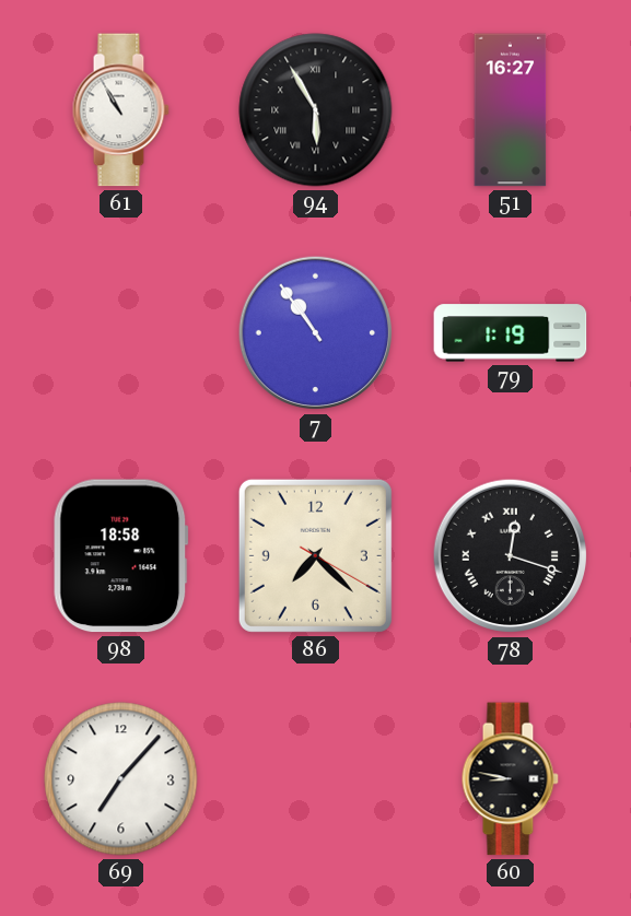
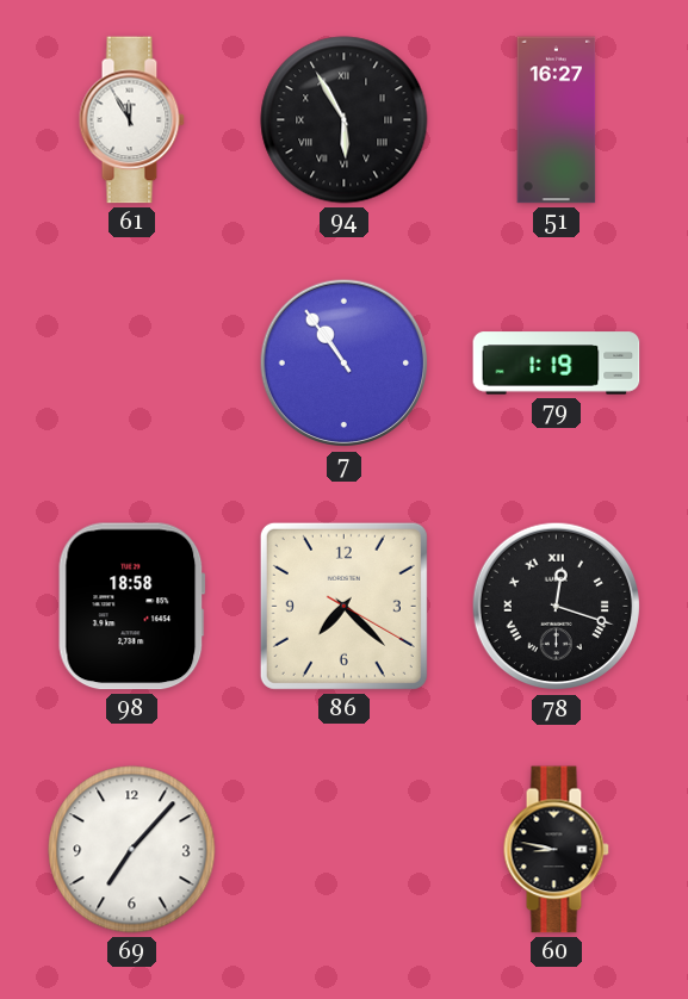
61: 10:55 -> 11:55 (131, 120)
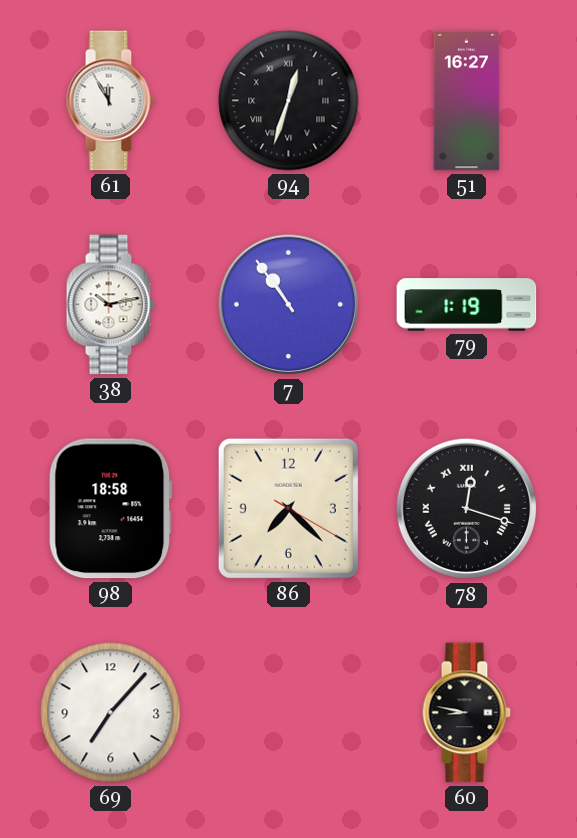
94: 5:55 -> 12:33 (289, 101)
38: none -> 10:13 (110, 305)
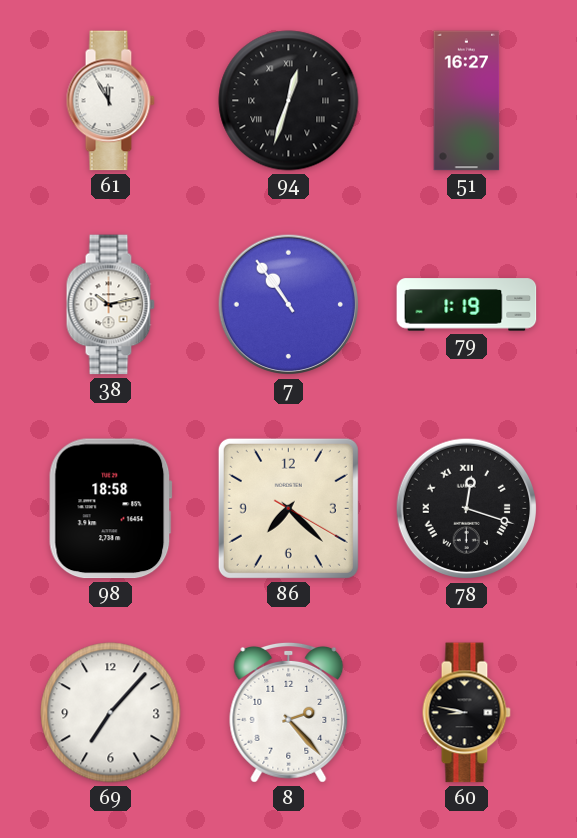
8: none -> 2:23 (289, 712)
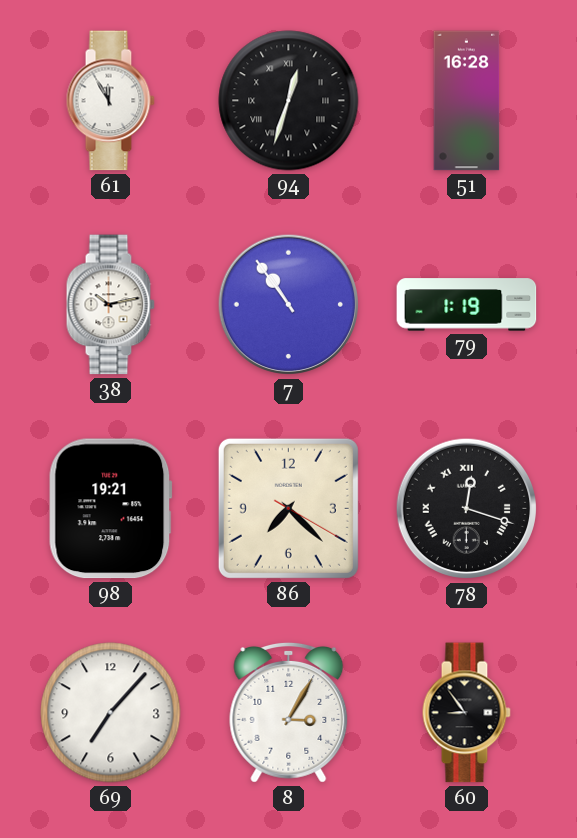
51: 16:27 -> 16:28 (467, 101)
98: 18:58 -> 19:21 (110, 509)
8: 2:23 -> 3:05 (289, 712)
60: 8:47 -> 8:54 (466, 713)
